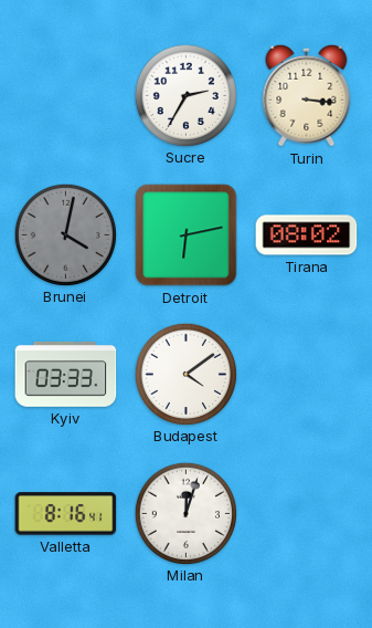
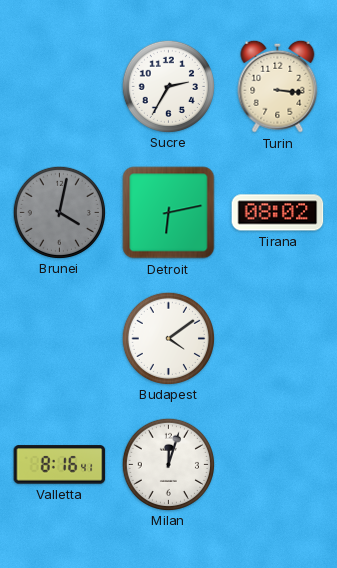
Kyiv: 03:33 -> none (66, 375)
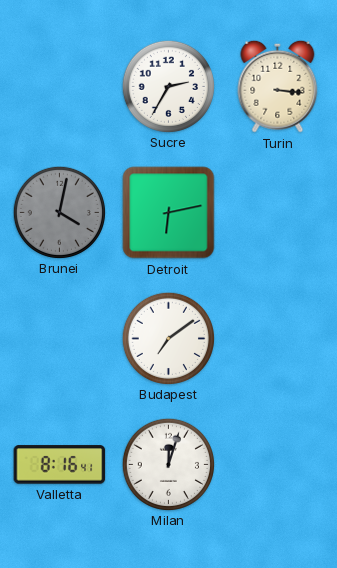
Tirana: 08:02 -> none (278, 213)
Budapest: 4:09 -> 7:09 (168, 338)
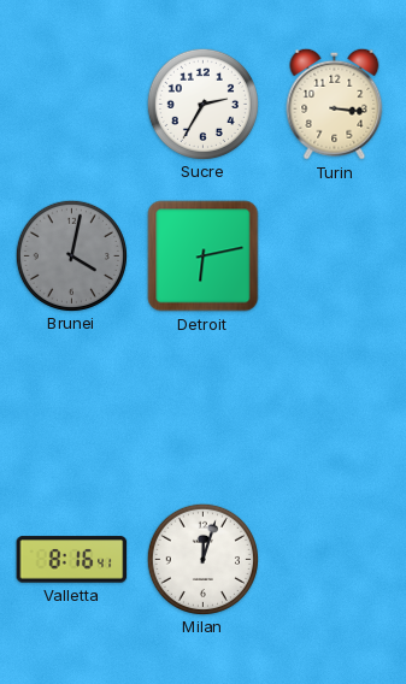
Budapest: 7:09 -> none (168, 338)
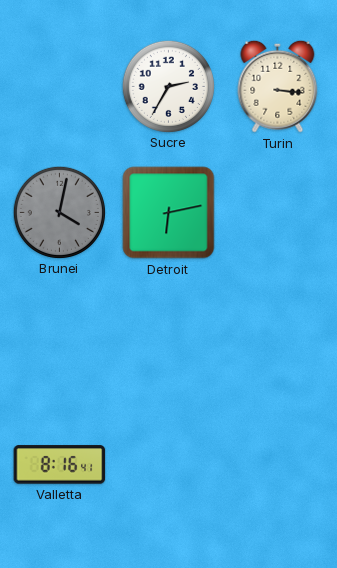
Milan: 12:03 -> none (202, 559)
